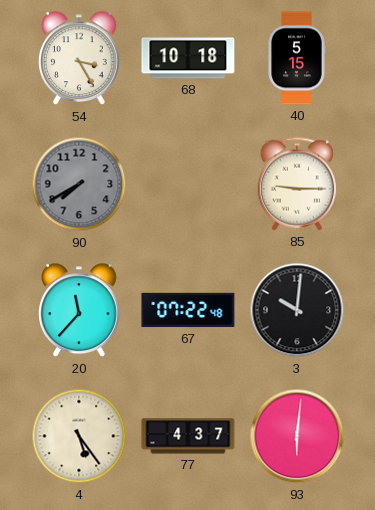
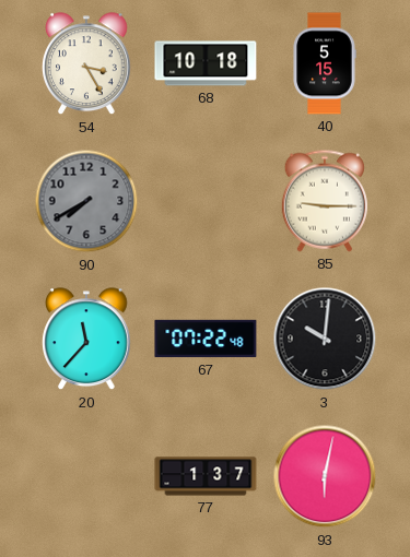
4: 5:24 -> none (79, 436)
77: 4:37 -> 1:37 (206, 476)
93: 6:01 -> 6:02 (325, 476)
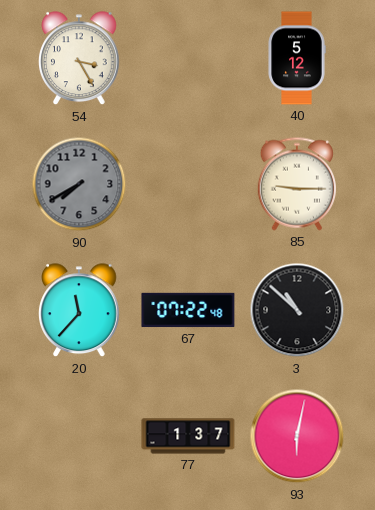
68: 10:18 -> none (206, 63)
40: 5:15 -> 5:12 (297, 58)
3: 10:01 -> 10:52 (297, 310)
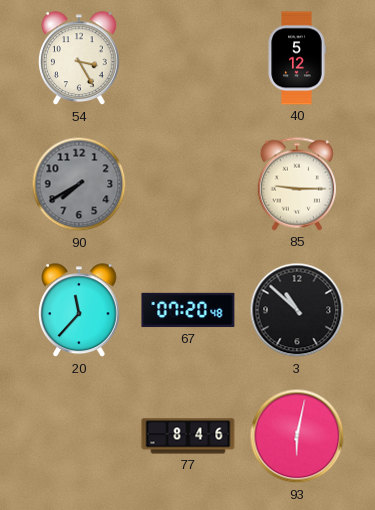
67: 07:22 -> 07:20 (188, 310)
77: 1:37 -> 8:46 (188, 436)
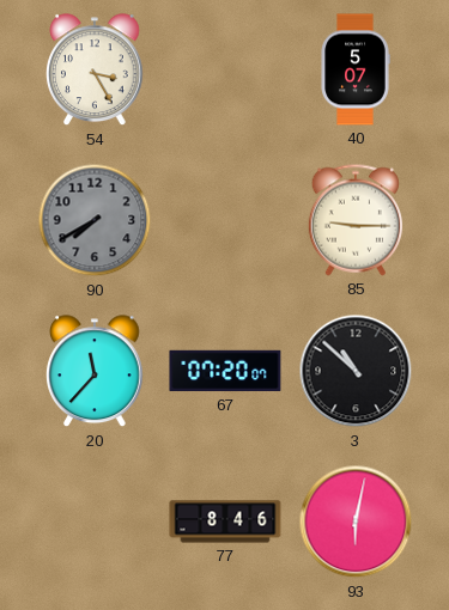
40: 5:12 -> 5:07 (356, 69)
67: 07:20:48 -> 07:20:07 (225, 371)
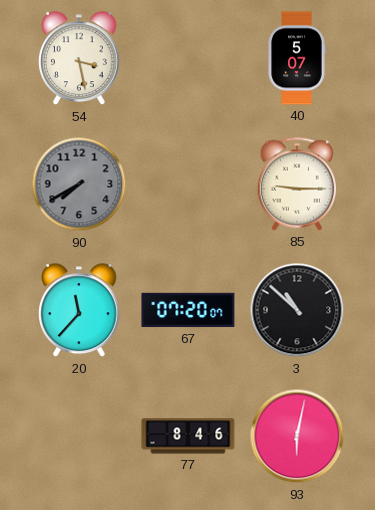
54: 3:25 -> 3:28 (80, 59)
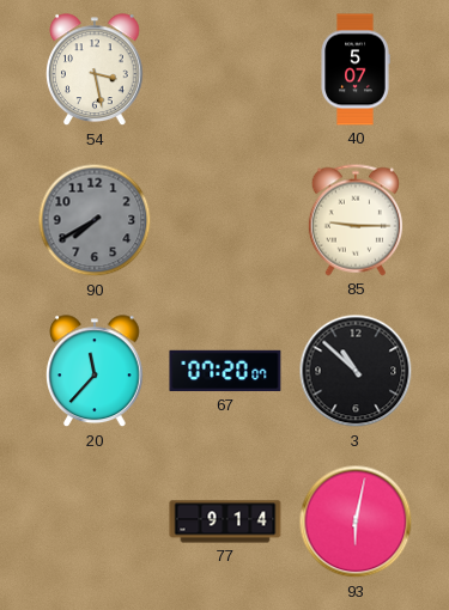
77: 8:46 -> 9:14 (225, 521)
